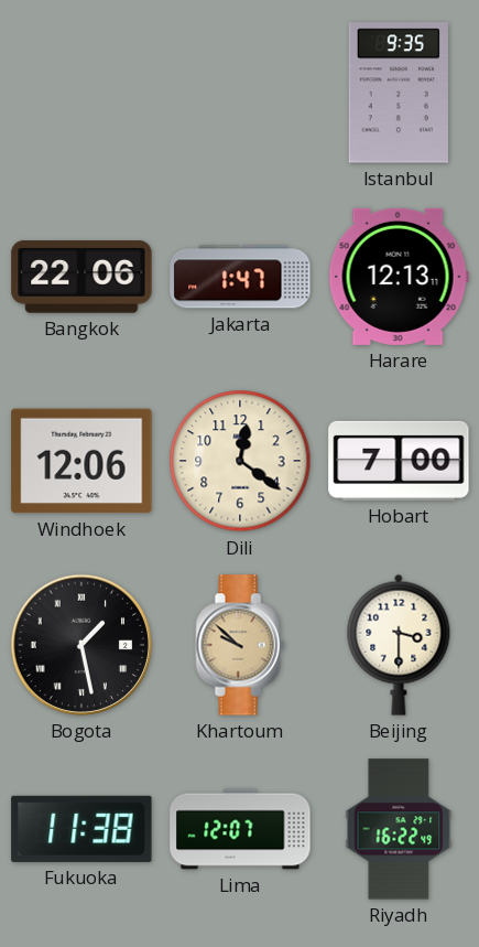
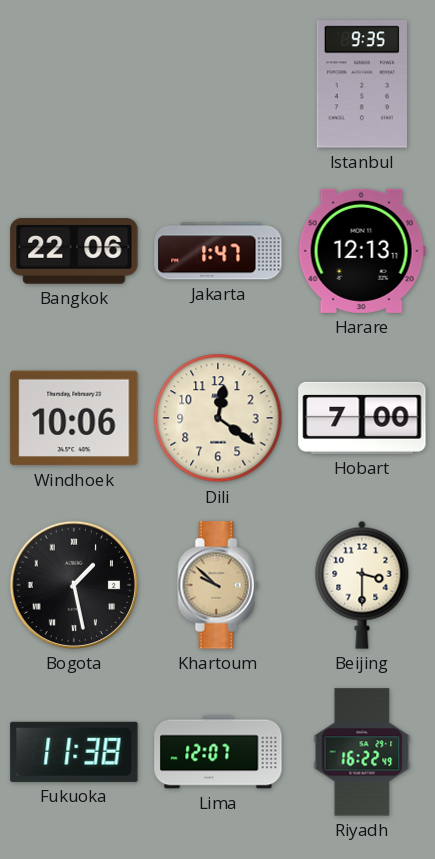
Windhoek: 12:06 -> 10:06 (74, 418)
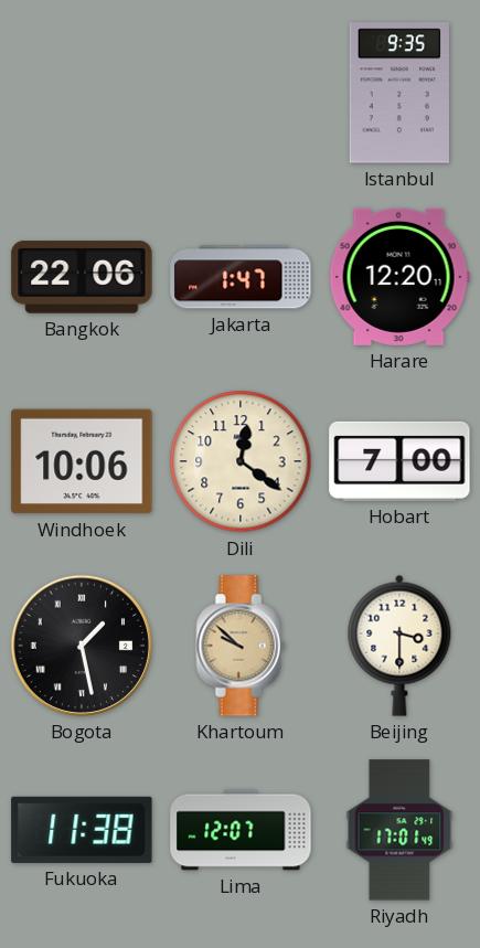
Harare: 12:13 -> 12:20 (399, 277)
Riyadh: 16:22 -> 17:01 (399, 830)
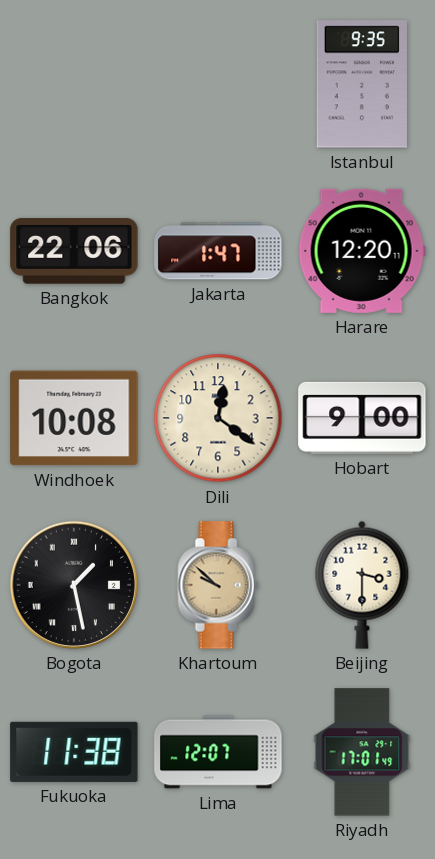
Windhoek: 10:06 -> 10:08 (74, 418)
Hobart: 7:00 -> 9:00 (362, 418)
